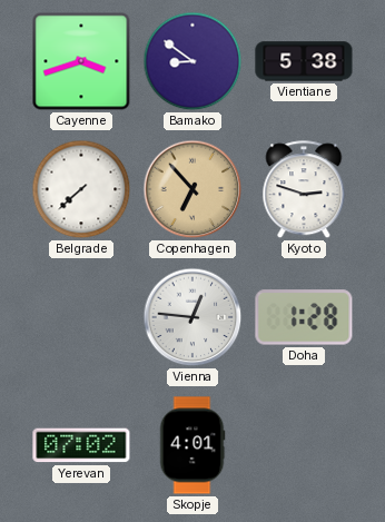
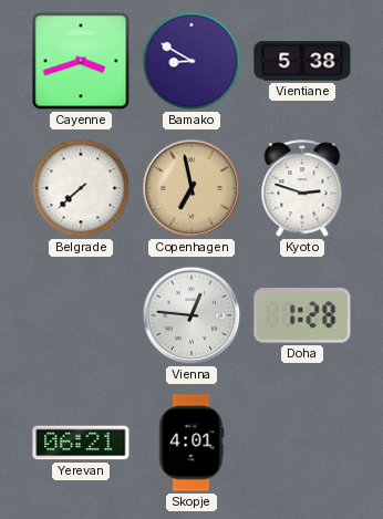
Bamako: 8:51 -> 8:50 (191, 61)
Copenhagen: 6:53 -> 6:58 (191, 188)
Yerevan: 07:02 -> 06:21 (81, 443)
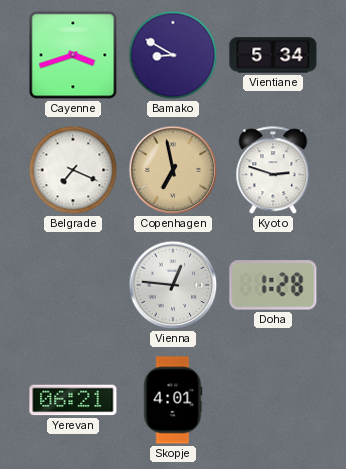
Vientiane: 5:38 -> 5:34 (273, 55)
Belgrade: 7:38 -> 7:19 (73, 170)
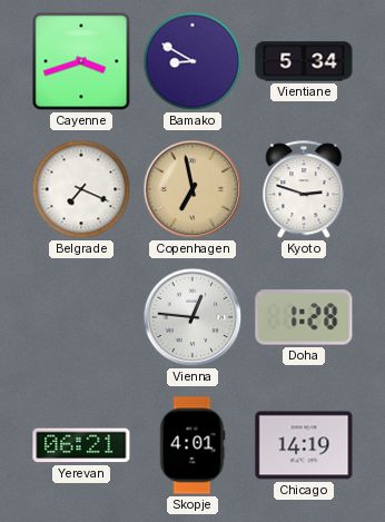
Chicago: none -> 14:19 (304, 445)
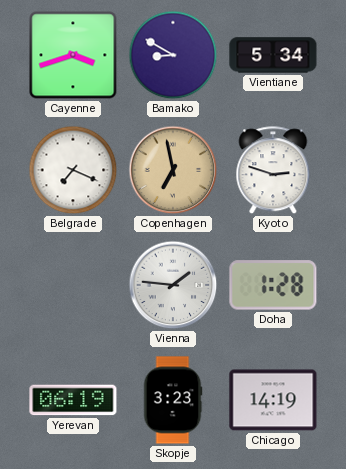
Vienna: 12:46 -> 1:46 (173, 285)
Yerevan: 06:21 -> 06:19 (73, 400)
Skopje: 4:01 -> 3:23 (173, 400)
